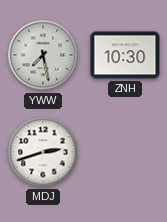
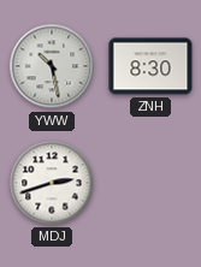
YWW: 7:28 -> 10:28 (52, 66)
ZNH: 10:30 -> 8:30 (150, 66)
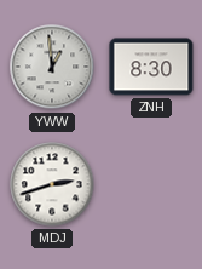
YWW: 10:28 -> 12:59 (52, 67)
